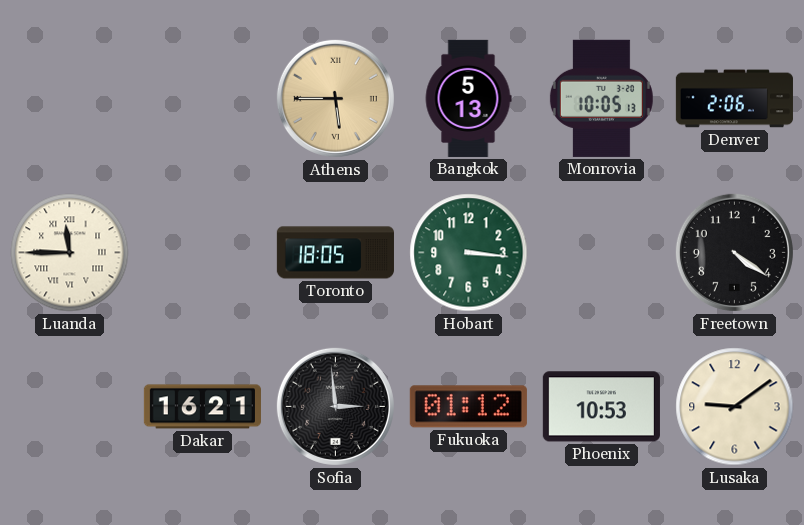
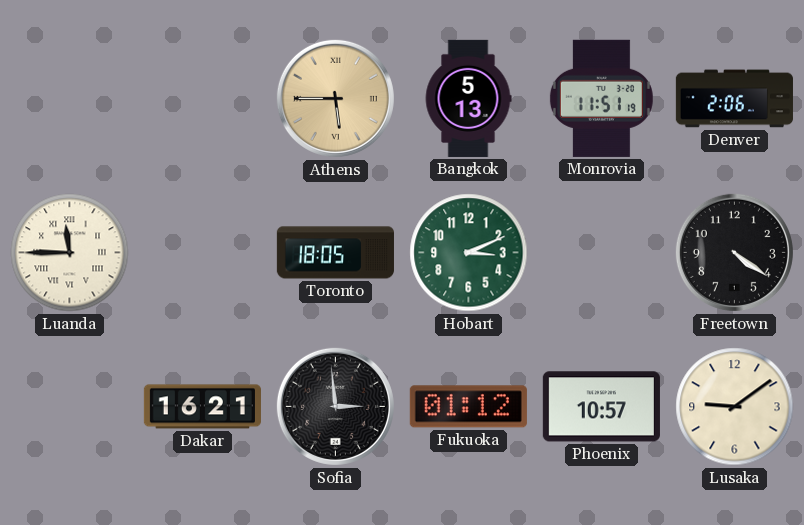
Monrovia: 10:05 -> 11:51 (601, 98)
Hobart: 3:16 -> 3:11 (469, 253)
Phoenix: 10:53 -> 10:57 (601, 407)
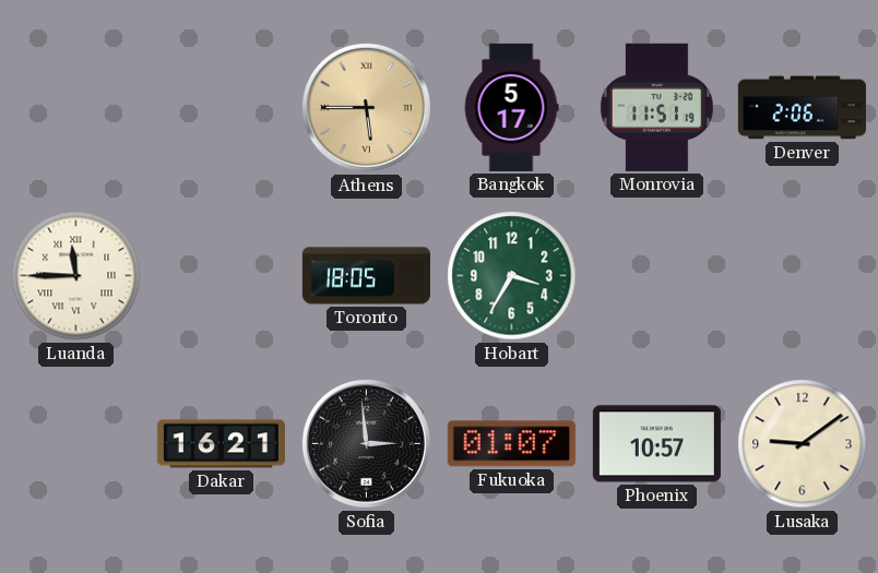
Bangkok: 5:13 -> 5:17 (511, 107)
Hobart: 3:11 -> 3:35 (512, 276)
Freetown: 4:21 -> none (734, 252)
Fukuoka: 01:12 -> 01:07 (511, 444)
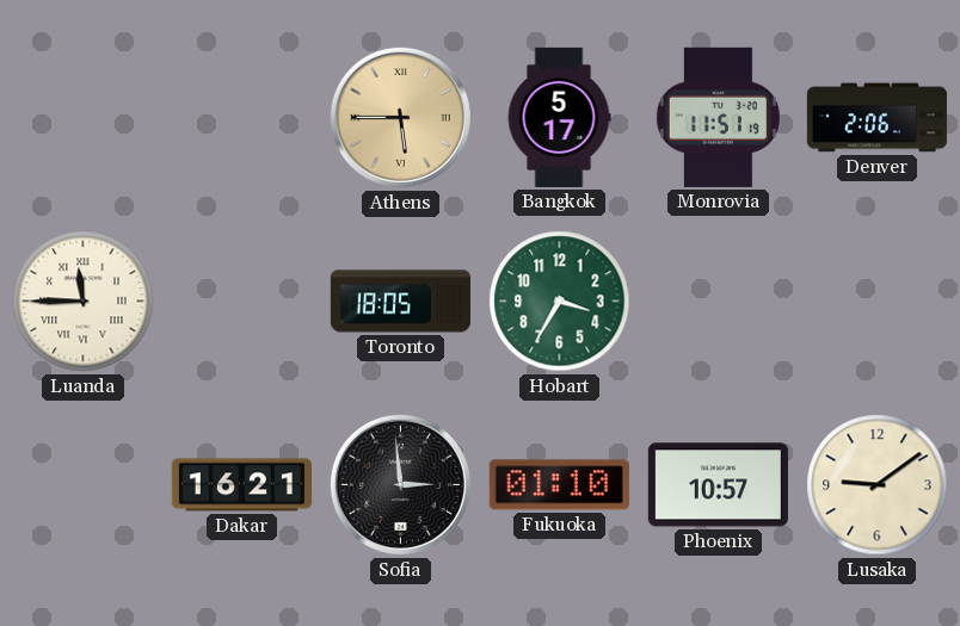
Fukuoka: 01:07 -> 01:10 (559, 485)
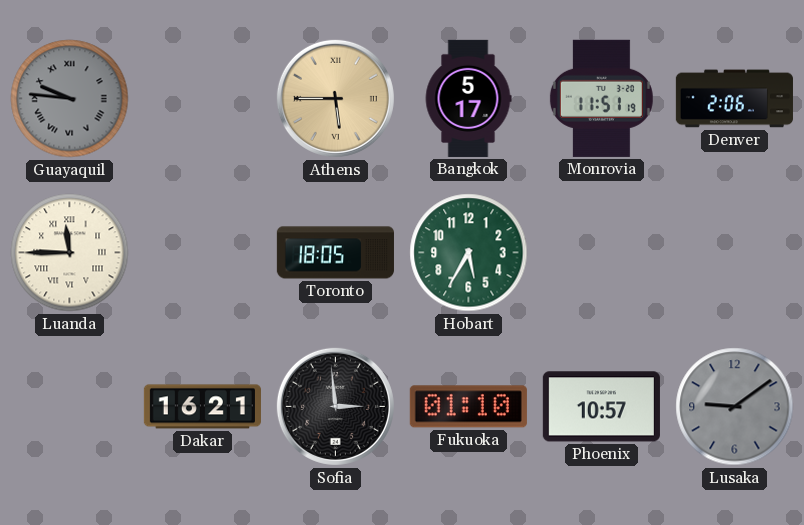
Guayaquil: none -> 9:46 (70, 99)
Hobart: 3:35 -> 5:35 (469, 253)
Lusaka dial: cream -> grey (735, 407)
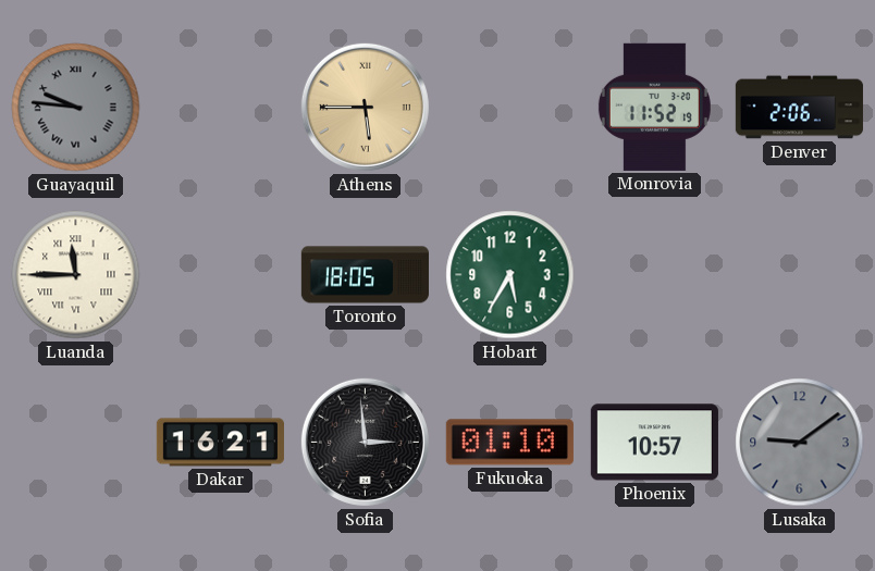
Bangkok: 5:17 -> none (468, 98)
Monrovia: 11:51 -> 11:52 (654, 107)
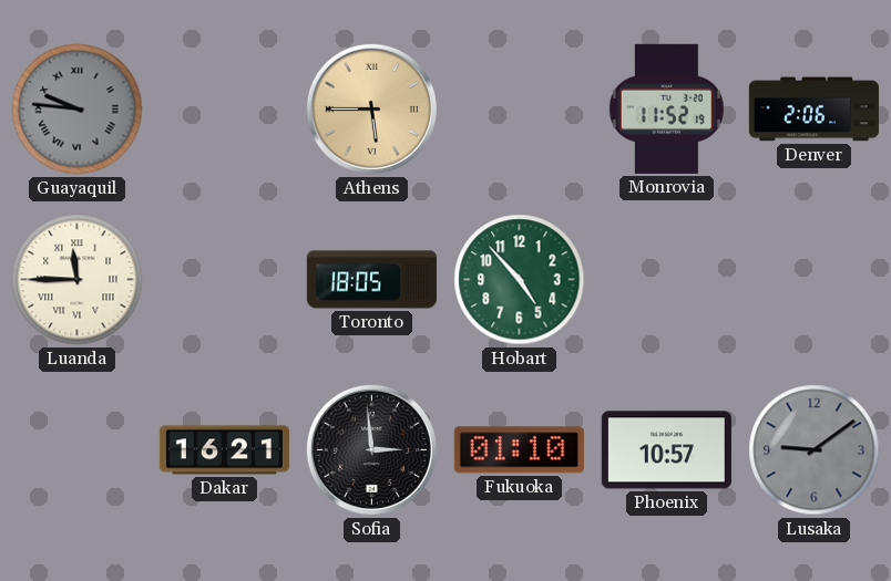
Hobart: 5:35 -> 4:53 (520, 280)
